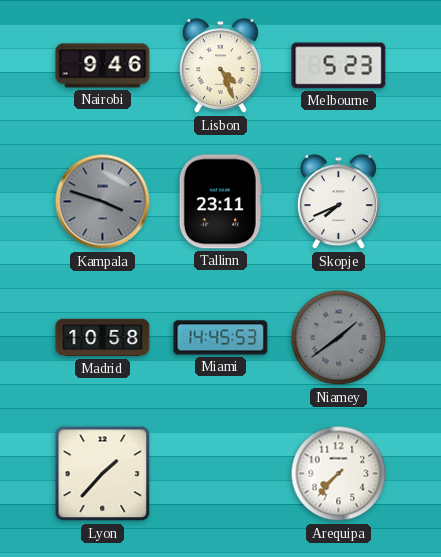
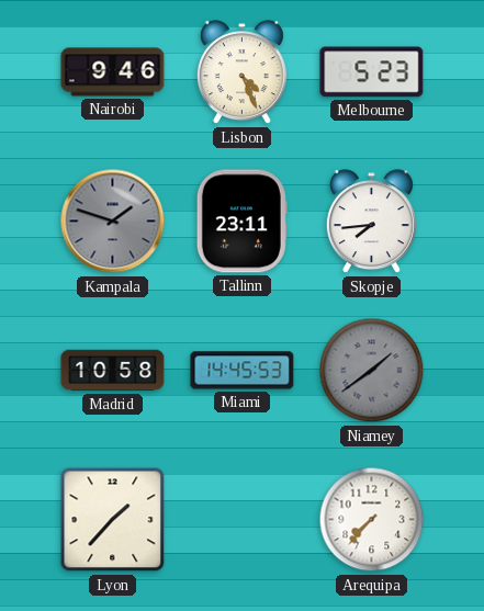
Kampala: 3:48 -> 1:48 (113, 222)
Skopje: 7:41 -> 7:44 (371, 222)
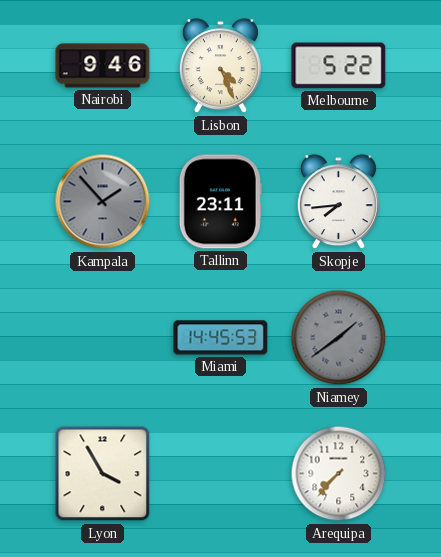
Melbourne: 5:23 -> 5:22 (339, 66)
Kampala: 1:48 -> 1:53 (103, 202)
Madrid: 10:58 -> none (113, 371)
Lyon: 1:37 -> 3:55 (103, 474)
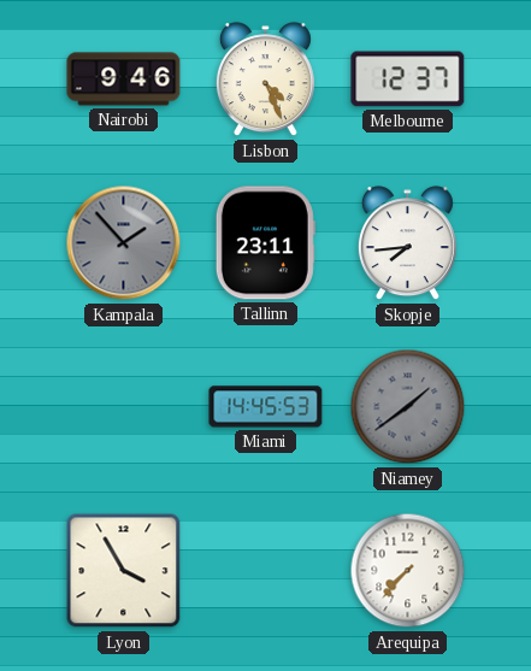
Melbourne: 5:22 -> 12:37 (408, 80)
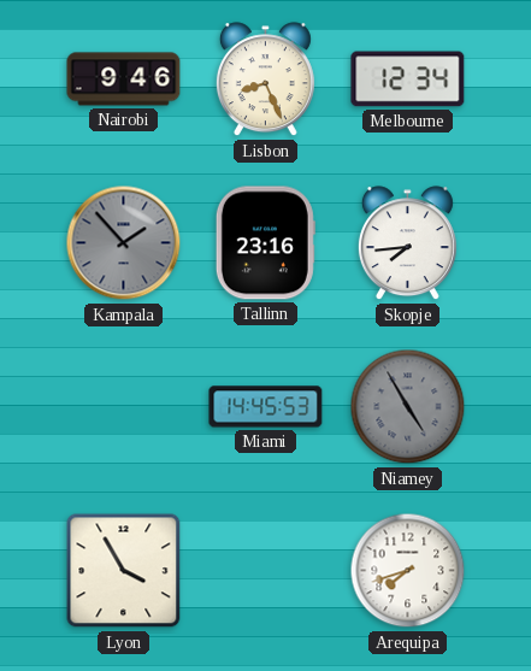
Lisbon: 4:26 -> 8:26 (265, 80)
Melbourne: 12:37 -> 12:34 (408, 80)
Tallinn: 23:11 -> 23:16 (265, 243)
Niamey: 1:39 -> 4:55 (408, 407)
Arequipa: 7:37 -> 7:42 (408, 571)
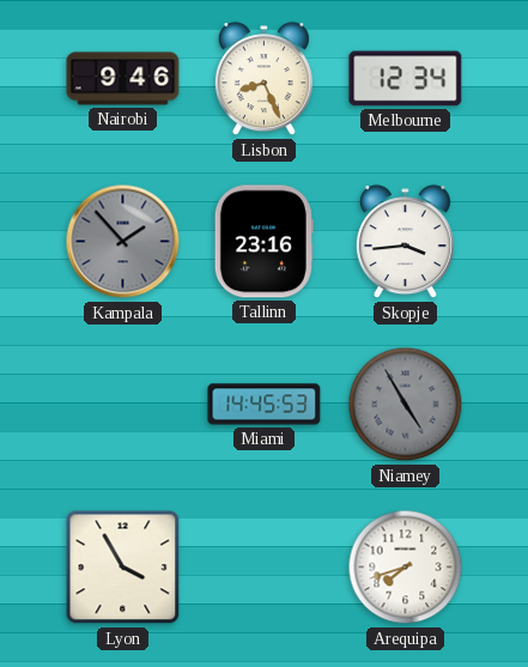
Skopje: 7:44 -> 3:44 (405, 242)
